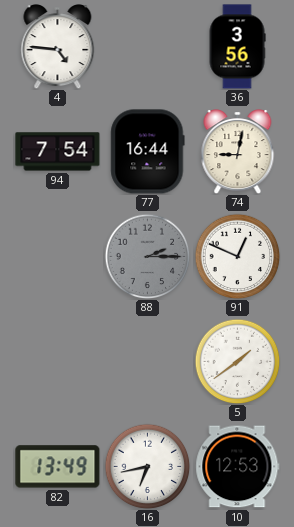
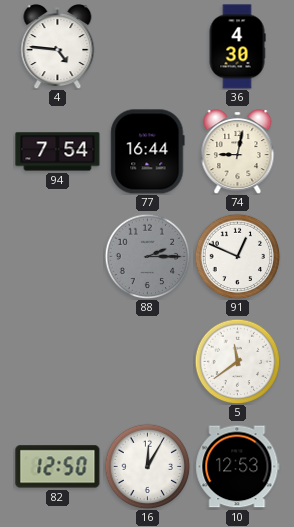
36: 3:56 -> 4:30 (237, 47)
5: 1:39 -> 11:39 (237, 361)
82: 13:49 -> 12:50 (58, 467)
16: 6:43 -> 12:05 (147, 466)
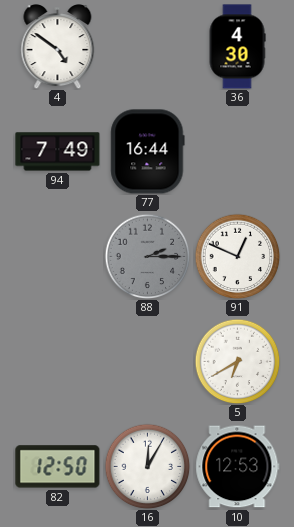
4: 4:46 -> 4:51 (58, 47)
94: 7:54 -> 7:49 (58, 152)
74: 9:02 -> none (238, 152)
5: 11:39 -> 6:40 (237, 361)
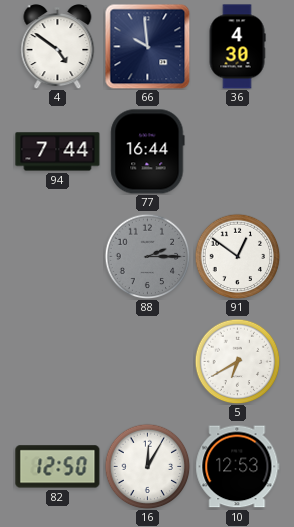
66: none -> 9:59 (147, 46)
94: 7:49 -> 7:44 (58, 152)
91: 12:49 -> 12:51 (237, 256)
